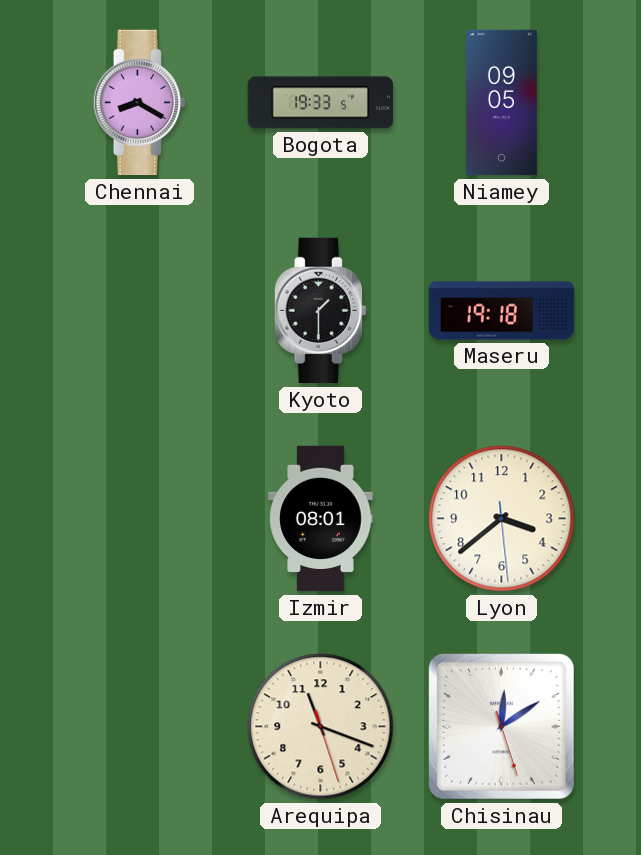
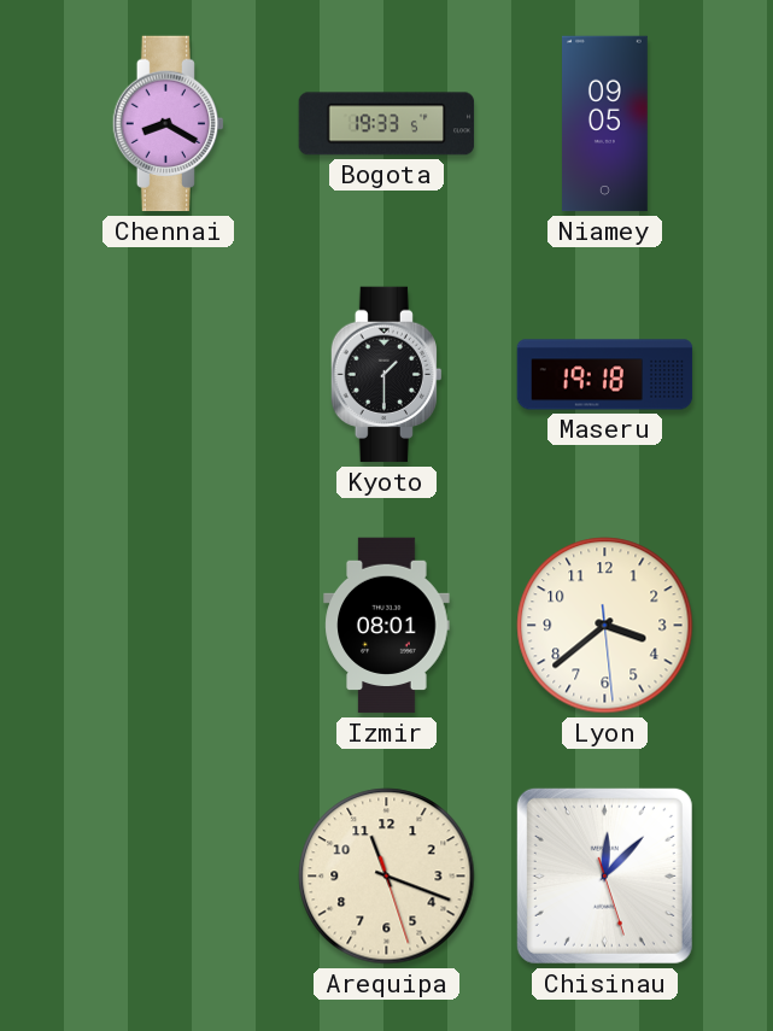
Chisinau: 12:09 -> 12:07 (604, 875)
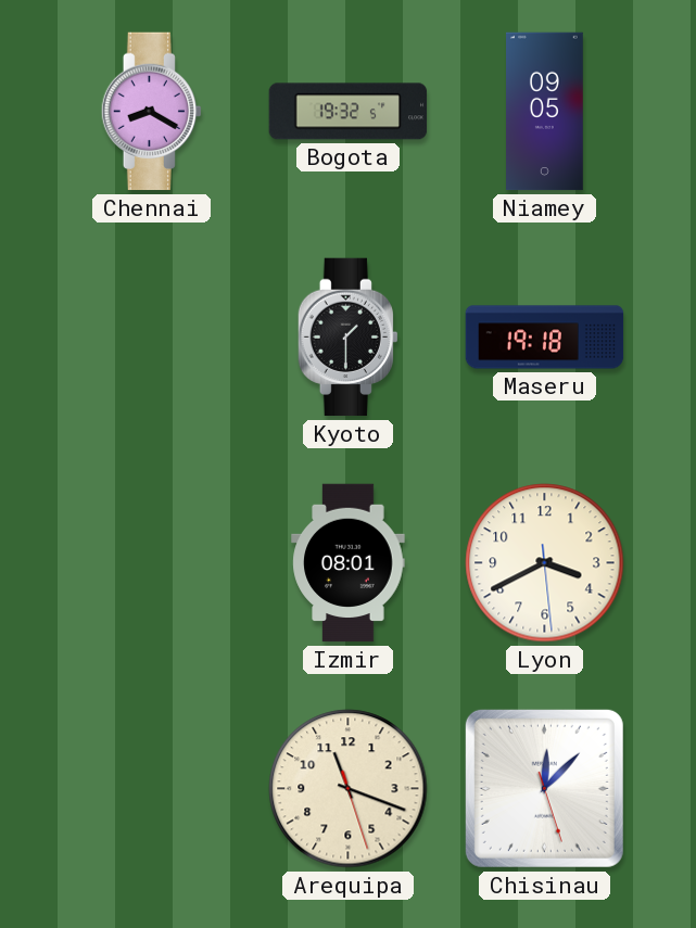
Bogota: 19:33 -> 19:32 (349, 112)
Lyon: 3:38 -> 3:40 (545, 563)
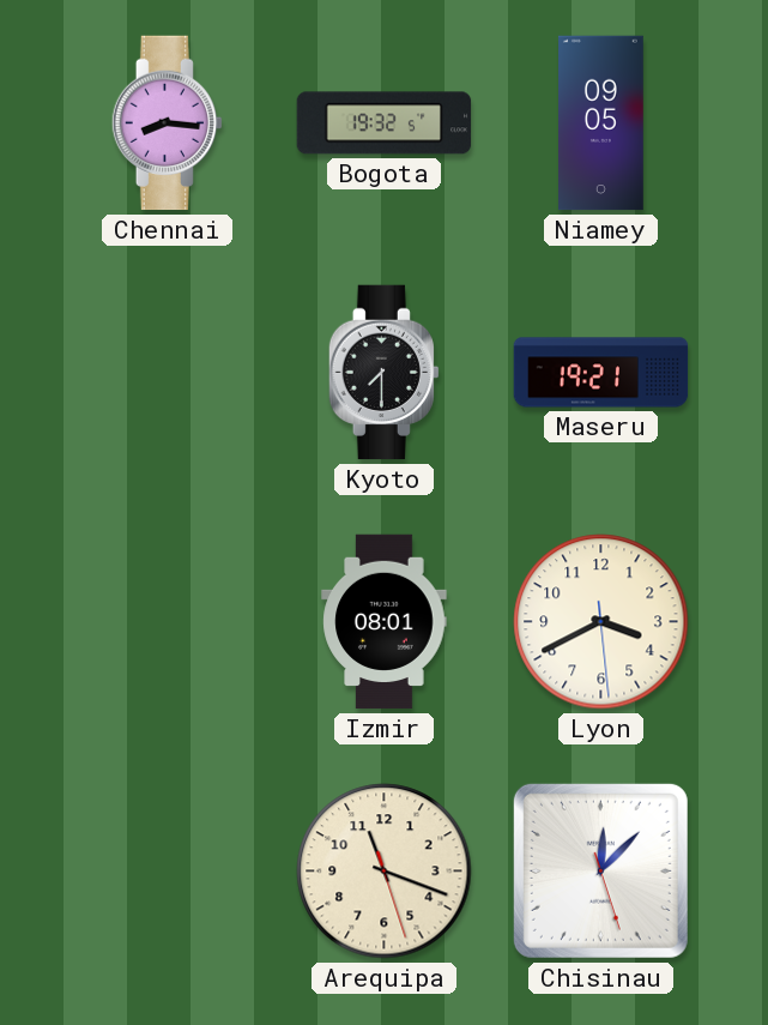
Chennai: 8:20 -> 8:16 (167, 123)
Kyoto: 1:30 -> 7:30 (383, 373)
Maseru: 19:18 -> 19:21 (601, 373)
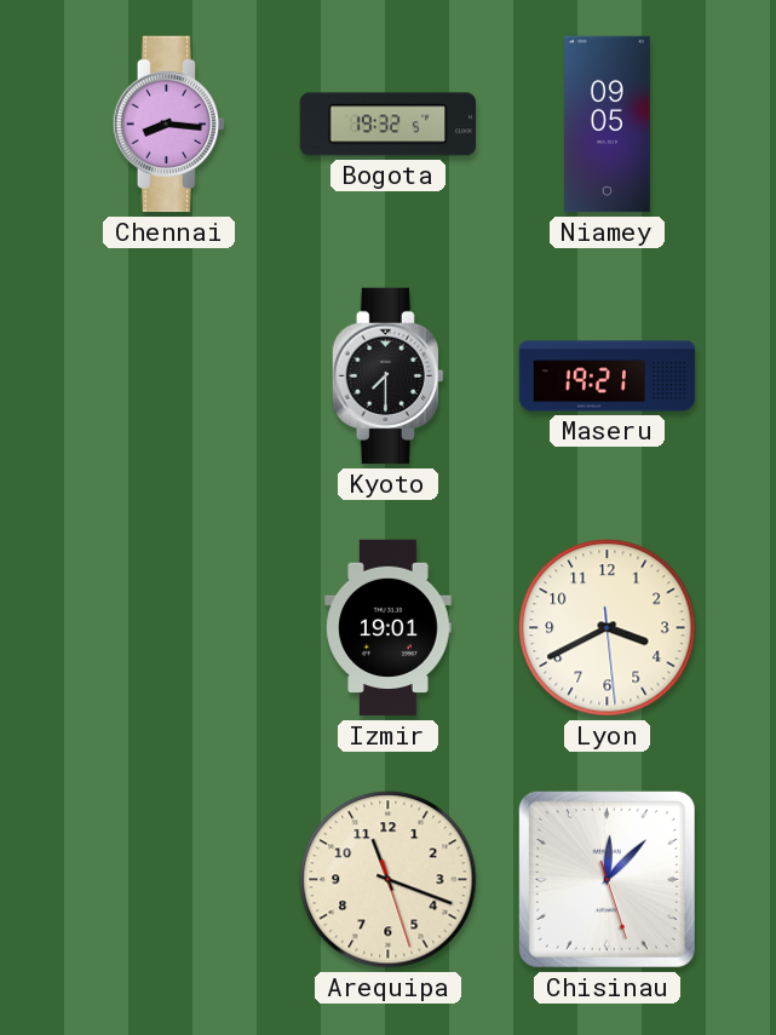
Izmir: 08:01 -> 19:01 (389, 628)
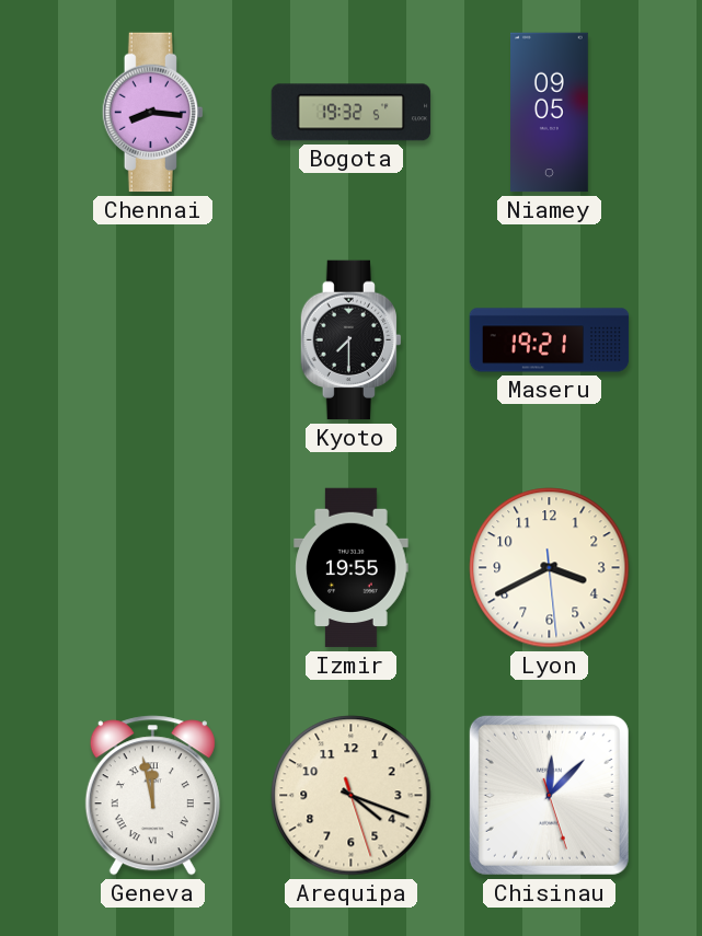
Izmir: 19:01 -> 19:55 (352, 568)
Geneva: none -> 11:58 (152, 796)
Arequipa: 11:18 -> 4:18 (352, 796)
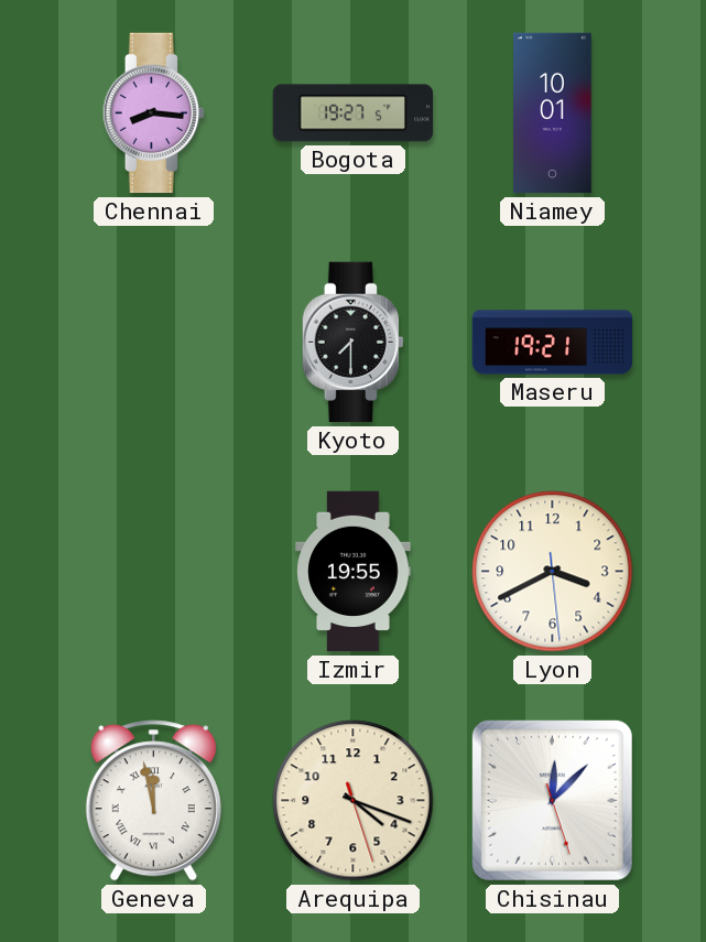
Bogota: 19:32 -> 19:27 (354, 113)
Niamey: 09:05 -> 10:01 (553, 113)
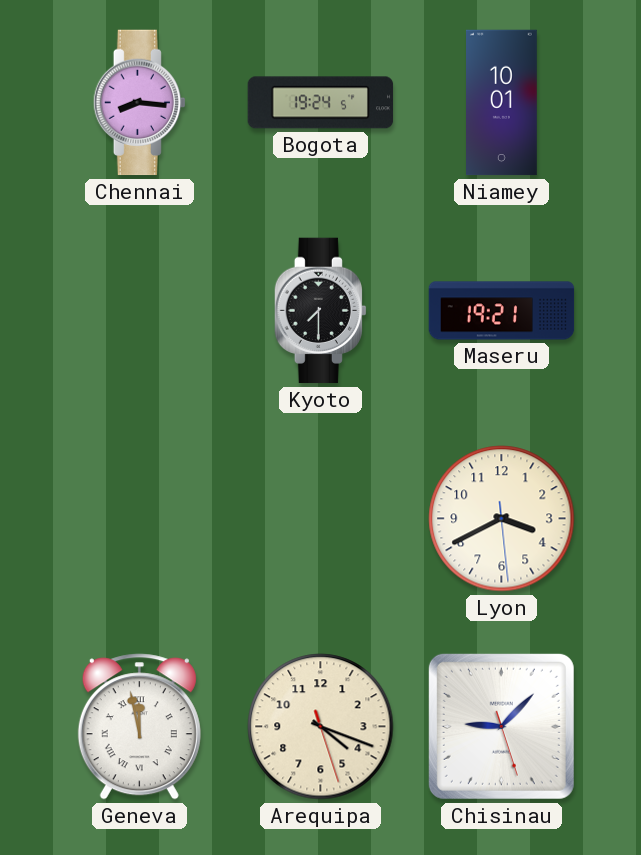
Bogota: 19:27 -> 19:24 (321, 103)
Izmir: 19:55 -> none (354, 572)
Chisinau: 12:07 -> 9:07 (501, 726)
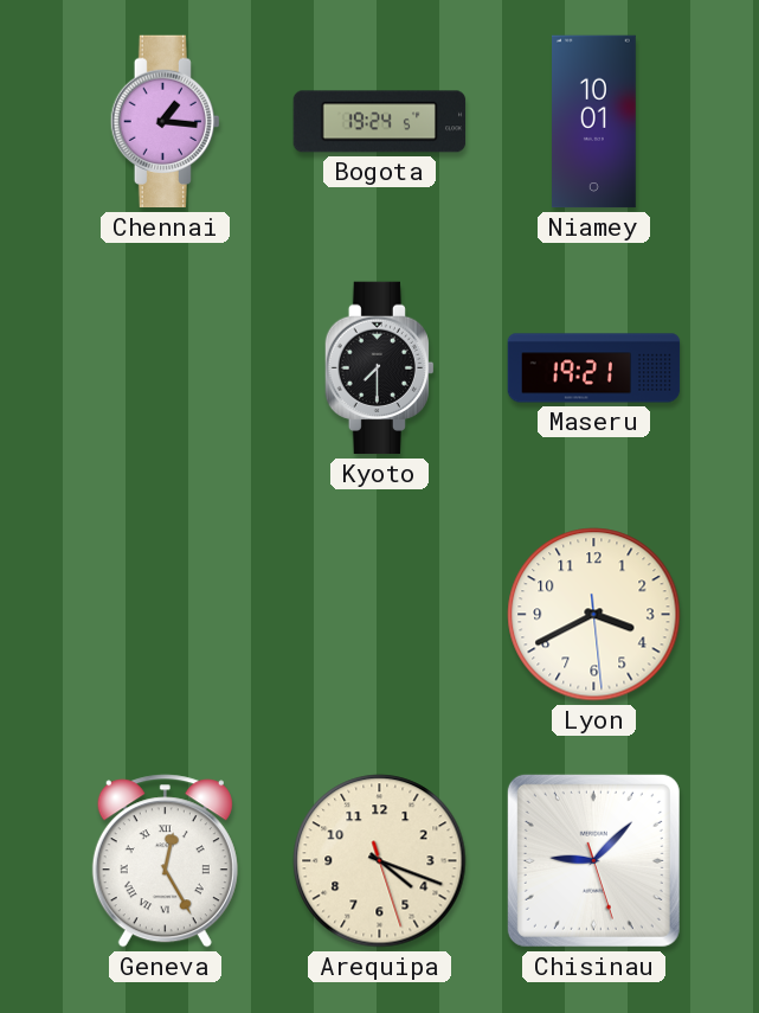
Chennai: 8:16 -> 1:16 (165, 122)
Geneva: 11:58 -> 12:25 (165, 861)
